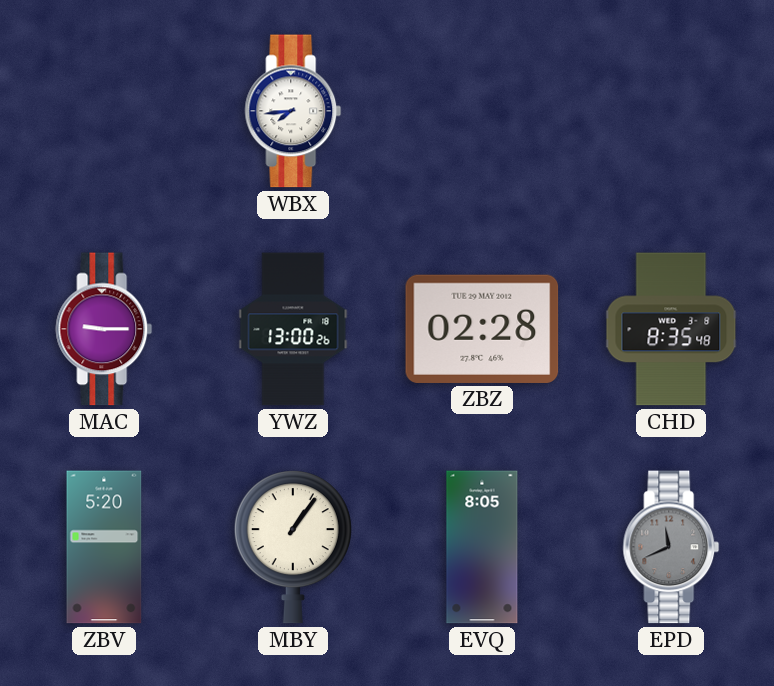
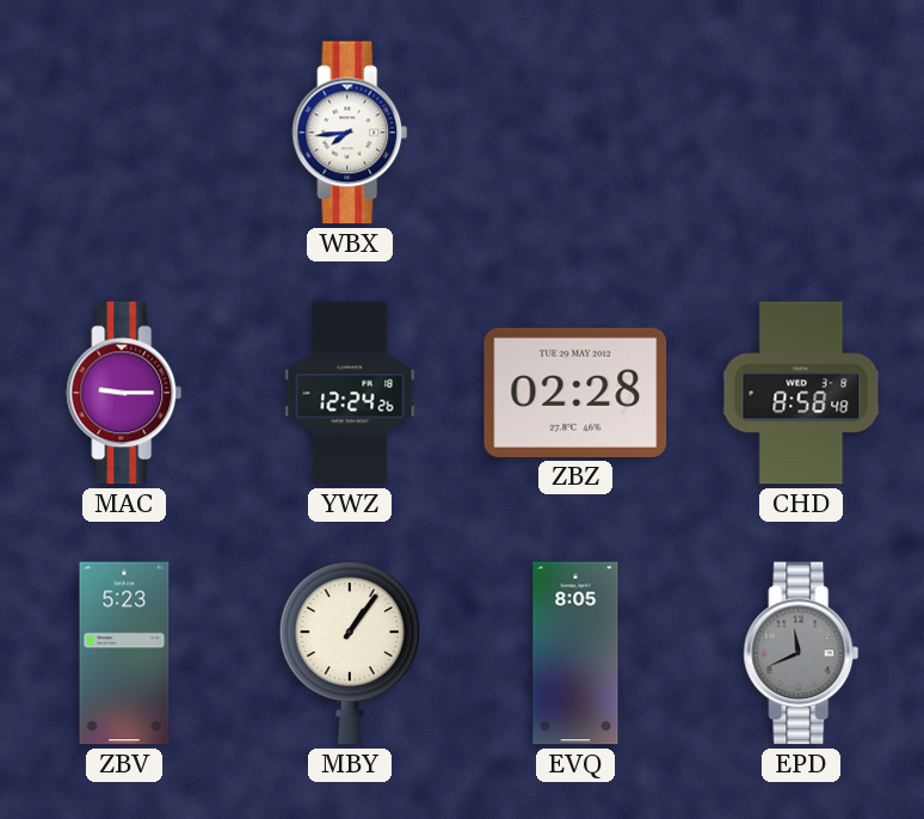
YWZ: 13:00 -> 12:24 (350, 393)
CHD: 8:35 -> 8:58 (801, 393)
ZBV: 5:20 -> 5:23 (124, 653)
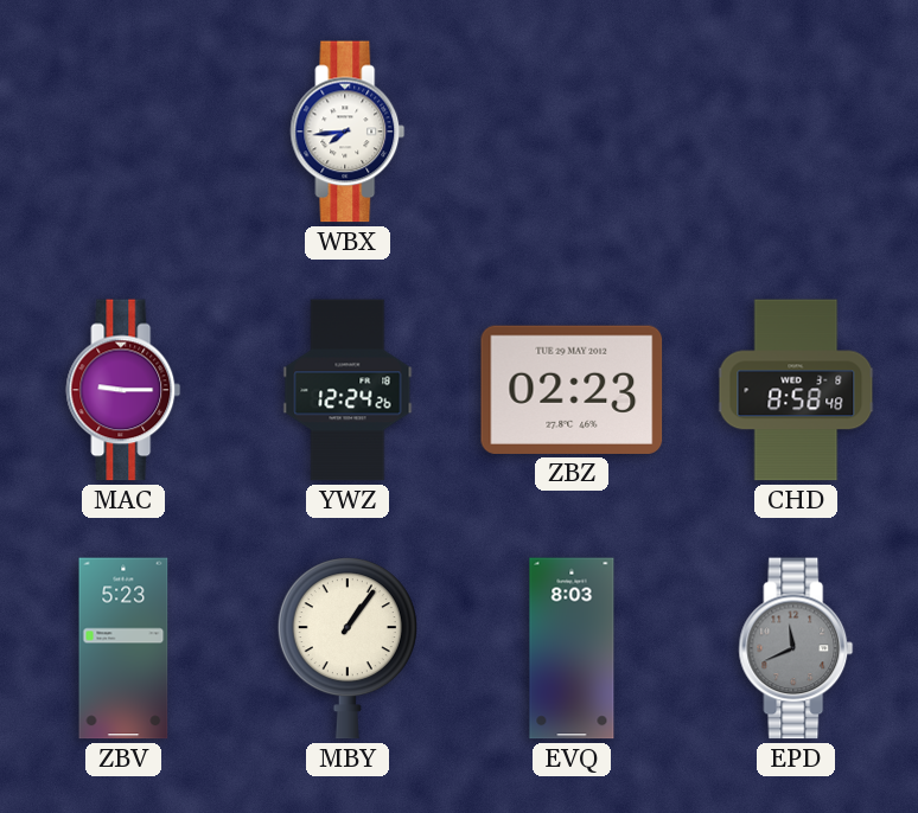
ZBZ: 02:28 -> 02:23 (572, 390)
EVQ: 8:05 -> 8:03 (572, 648)
